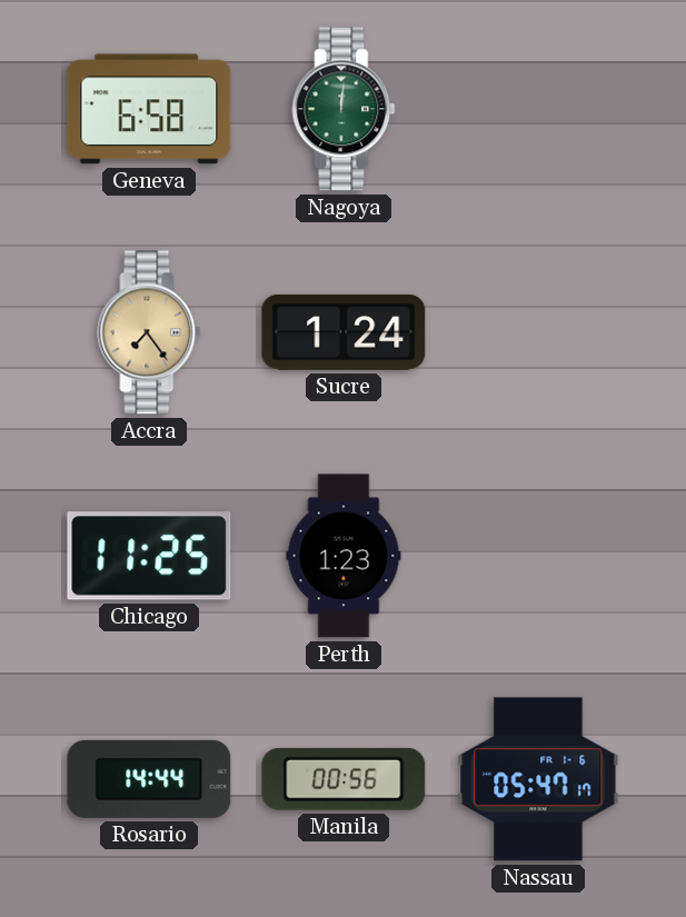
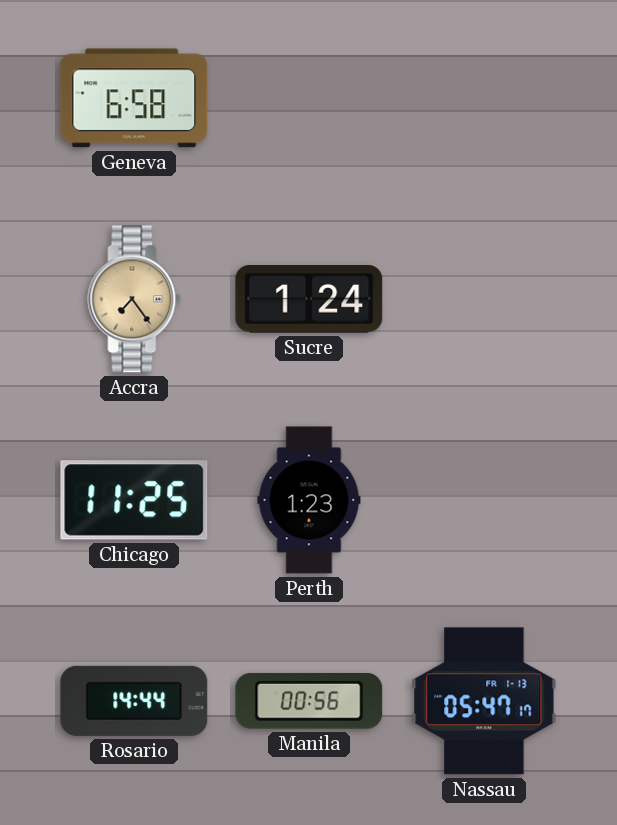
Nagoya: 12:01 -> none (344, 109)
Nassau date: FR 1-6 -> FR 1-13 (484, 701)
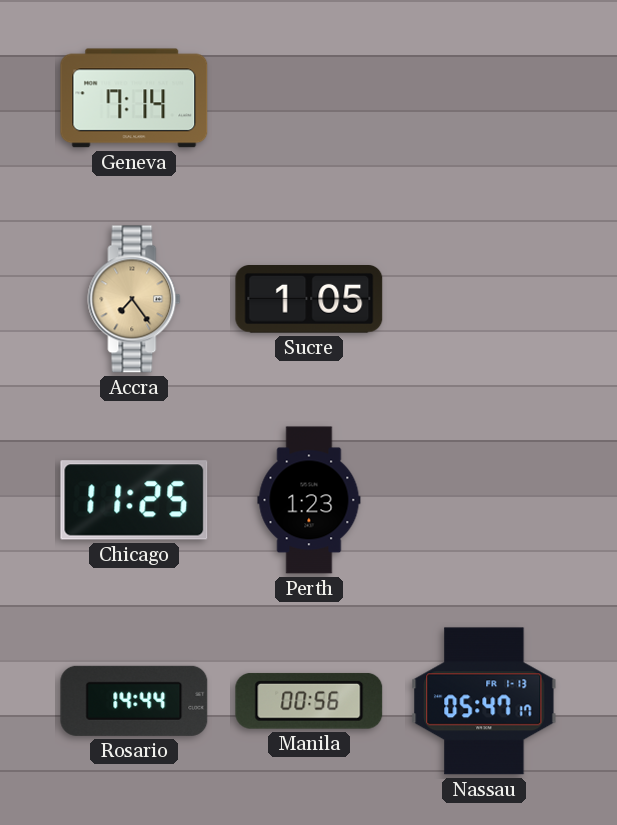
Geneva: 6:58 -> 7:14 (134, 98)
Sucre: 1:24 -> 1:05 (309, 300)
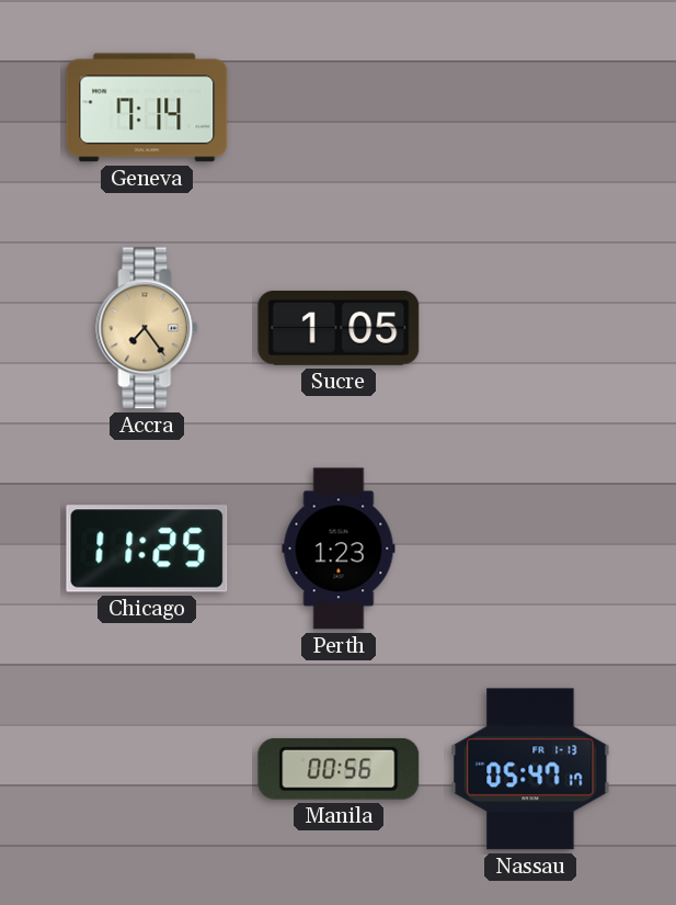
Rosario: 14:44 -> none (134, 701)
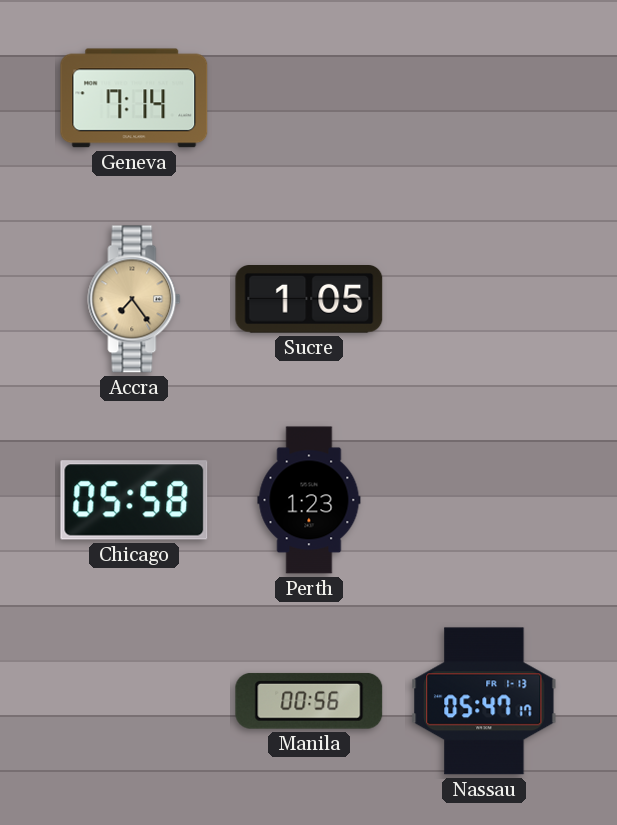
Chicago: 11:25 -> 05:58 (134, 500)
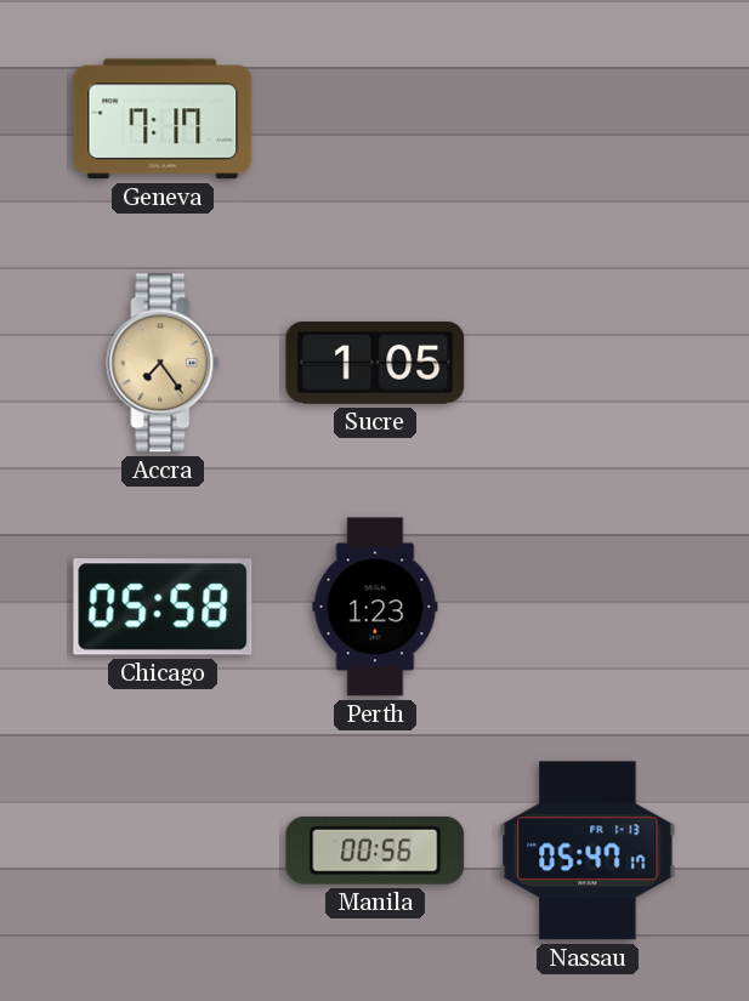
Geneva: 7:14 -> 7:17 (163, 119)
